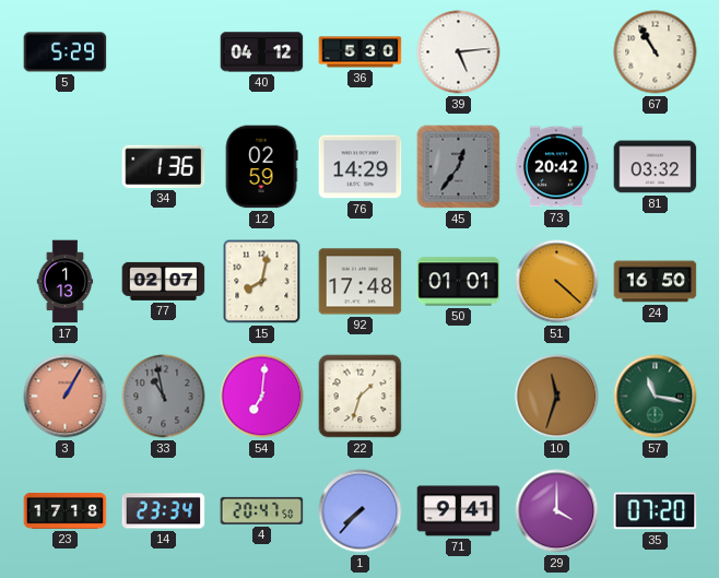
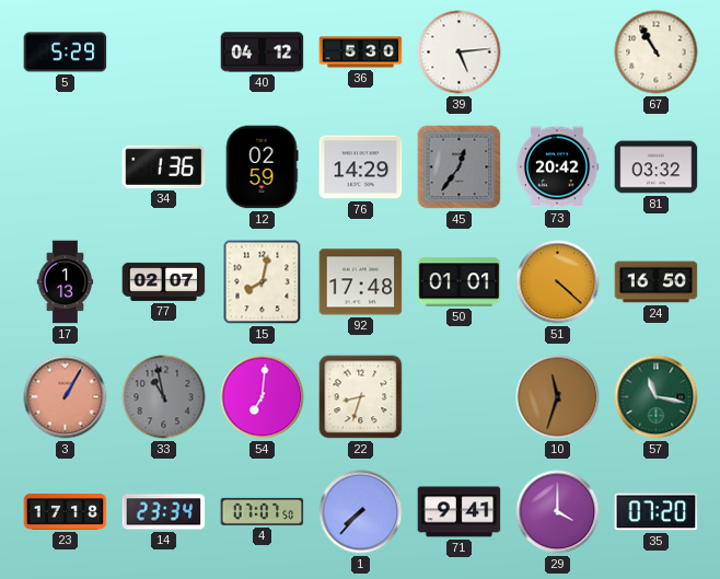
22: 1:33 -> 8:33 (361, 397)
4: 20:47 -> 07:07 (263, 511)
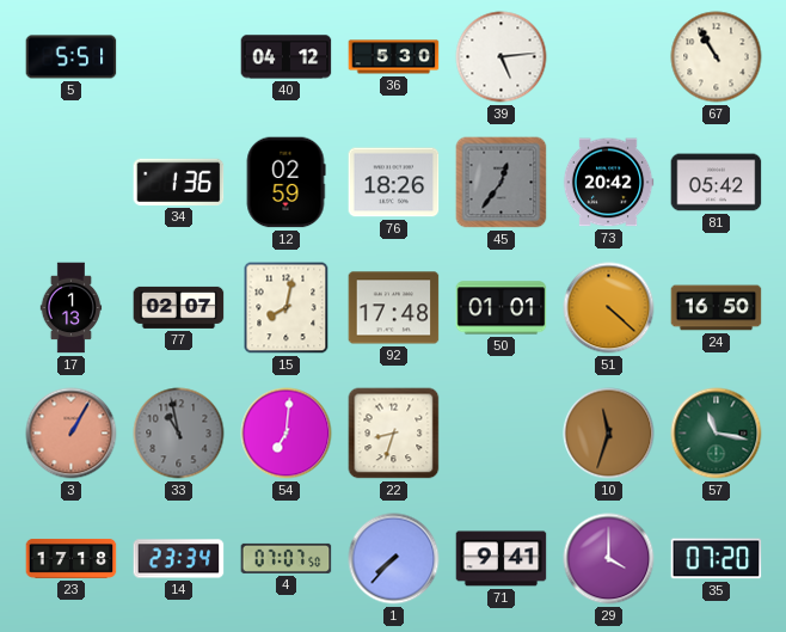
5: 5:29 -> 5:51 (72, 57)
76: 14:29 -> 18:26 (394, 183)
81: 03:32 -> 05:42 (717, 183)
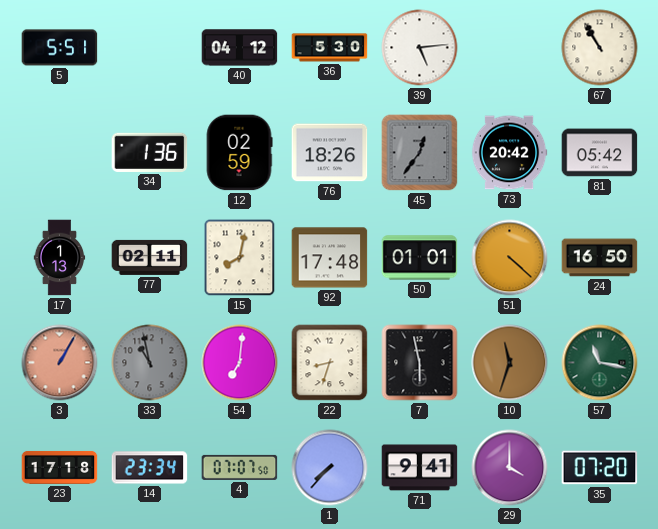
77: 02:07 -> 02:11 (150, 257)
7: none -> 5:58 (420, 363)
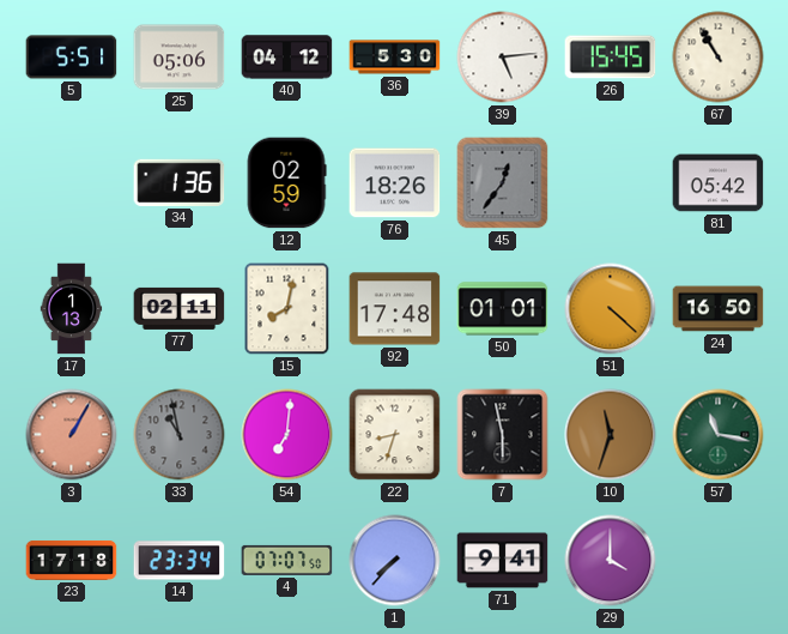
25: none -> 05:06 (180, 58)
26: none -> 15:45 (611, 58)
73: 20:42 -> none (509, 153)
35: 07:20 -> none (600, 468)
